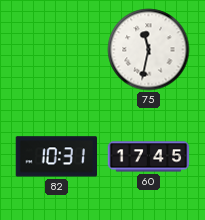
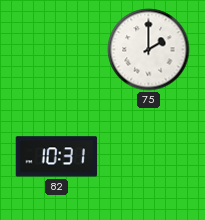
75: 11:32 -> 2:00 (149, 50)
60: 17:45 -> none (149, 157)
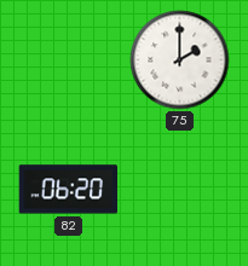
82: 10:31 -> 06:20 (68, 190)
